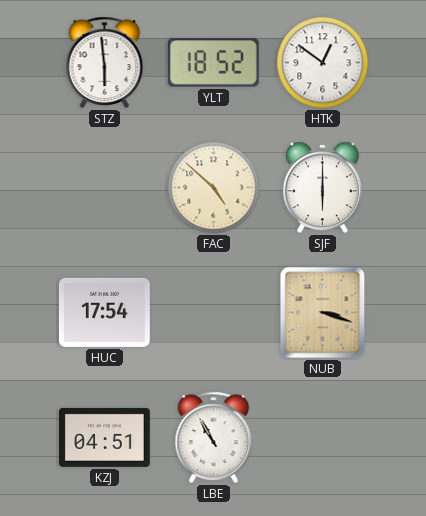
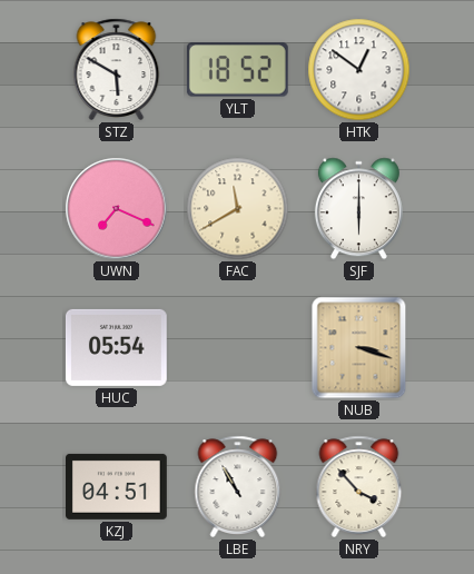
STZ: 5:59 -> 5:50 (117, 69)
UWN: none -> 7:19 (117, 209)
FAC: 4:52 -> 11:40 (238, 209)
HUC: 17:54 -> 05:54 (116, 347)
NRY: none -> 3:53 (359, 486)
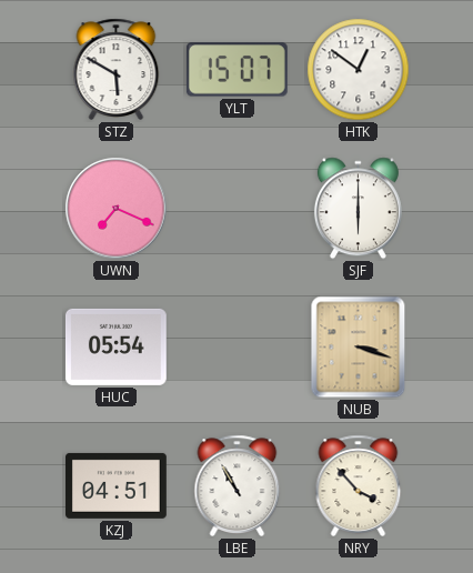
YLT: 18:52 -> 15:07 (236, 70)
FAC: 11:40 -> none (238, 209)
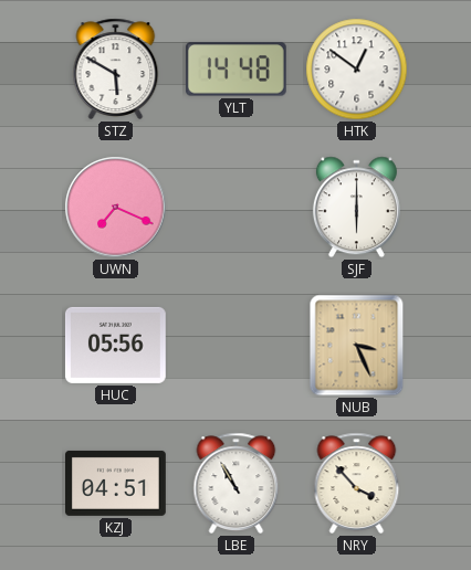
YLT: 15:07 -> 14:48 (236, 70)
HUC: 05:54 -> 05:56 (115, 345)
NUB: 3:18 -> 3:26 (357, 346)
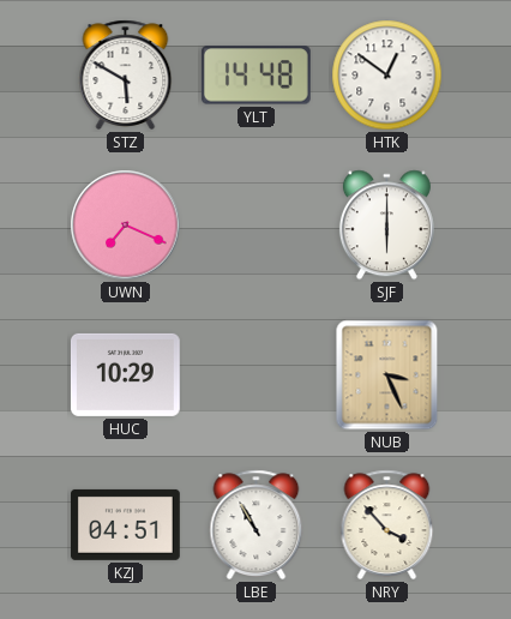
HUC: 05:56 -> 10:29 (125, 374)
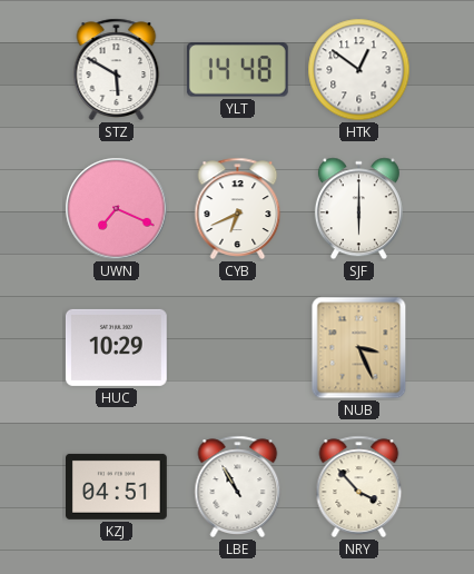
CYB: none -> 6:41 (238, 208)
